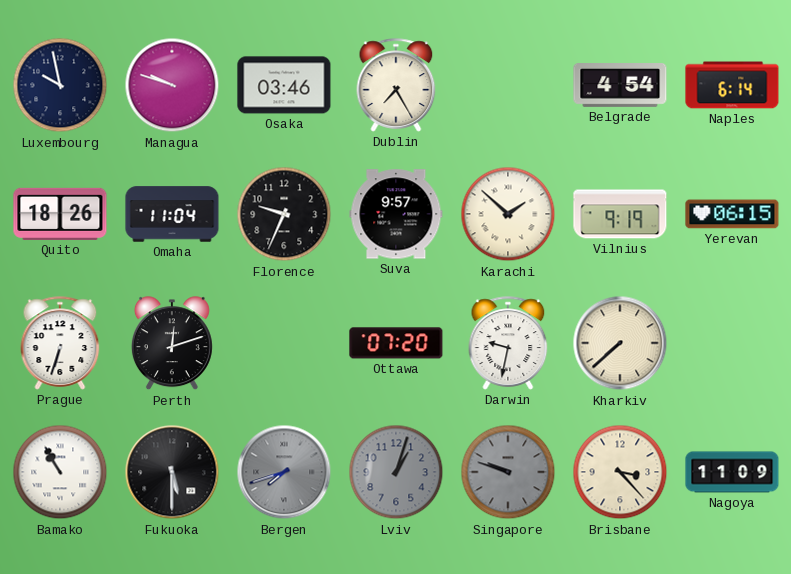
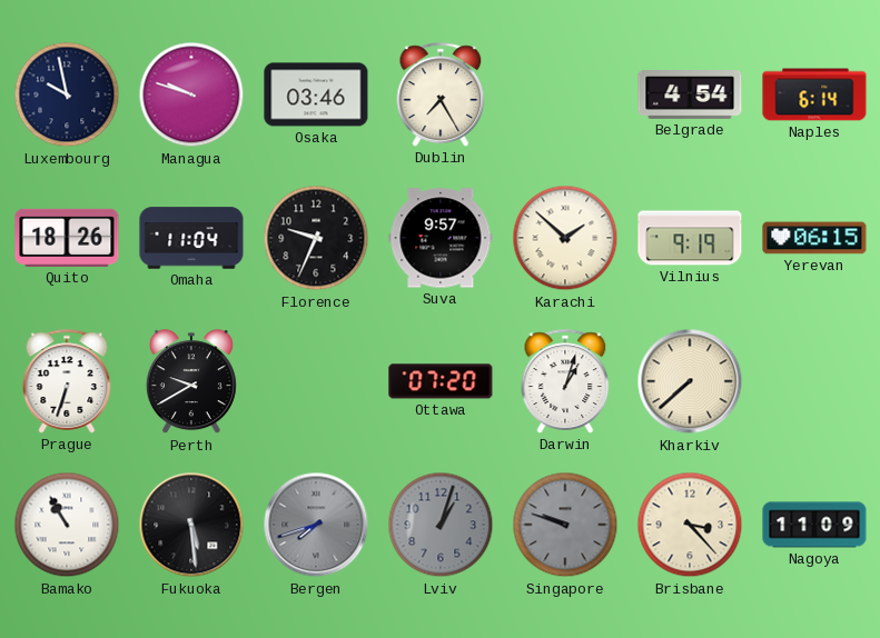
Perth: 12:12 -> 9:40 (191, 382)
Darwin: 9:32 -> 1:03 (565, 381)
Fukuoka: 5:30 -> 5:29 (191, 525)
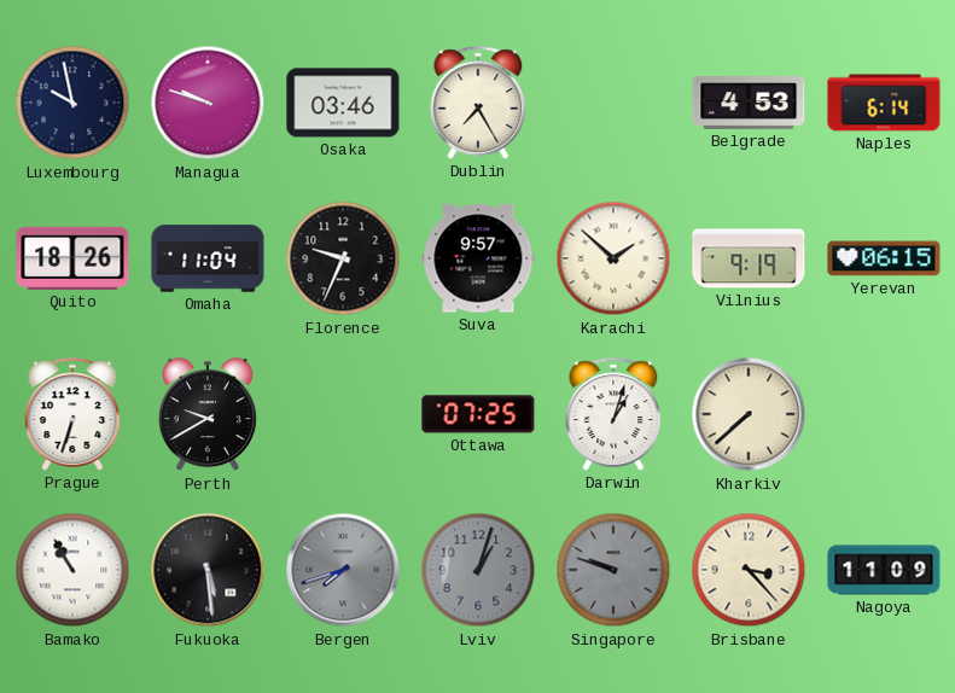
Belgrade: 4:54 -> 4:53 (749, 104)
Ottawa: 07:20 -> 07:25 (478, 414)
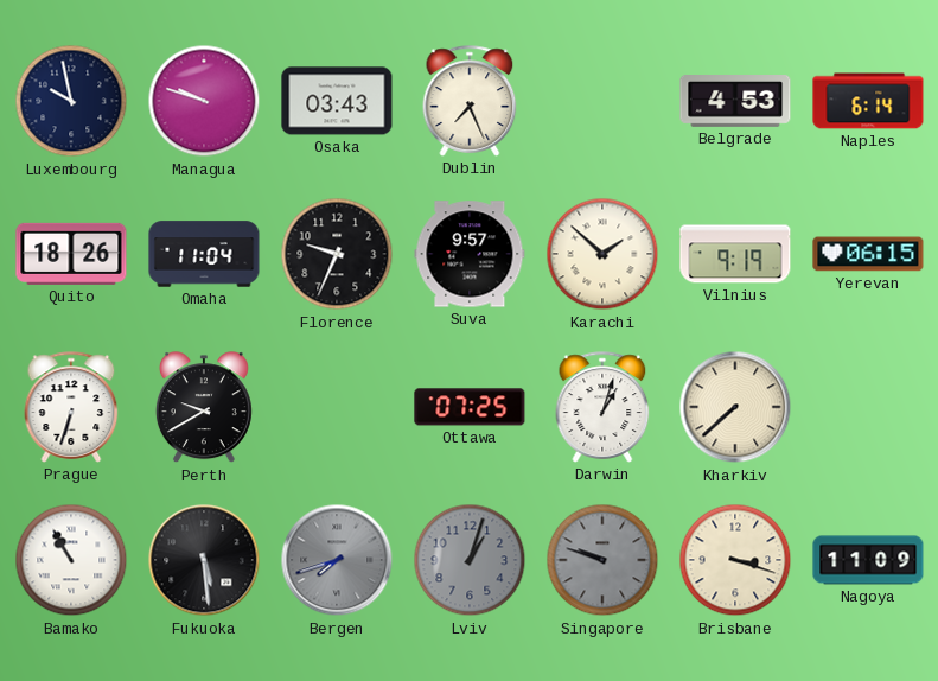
Osaka: 03:46 -> 03:43 (337, 101)
Dublin: 7:25 -> 7:26 (470, 101)
Brisbane: 3:23 -> 3:18 (735, 560)
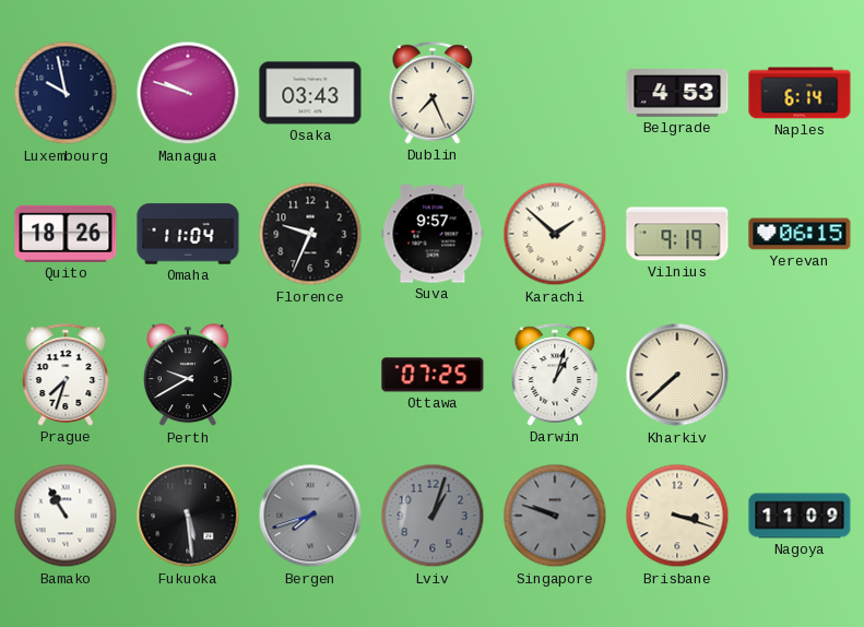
Prague: 6:33 -> 7:33 (66, 375)
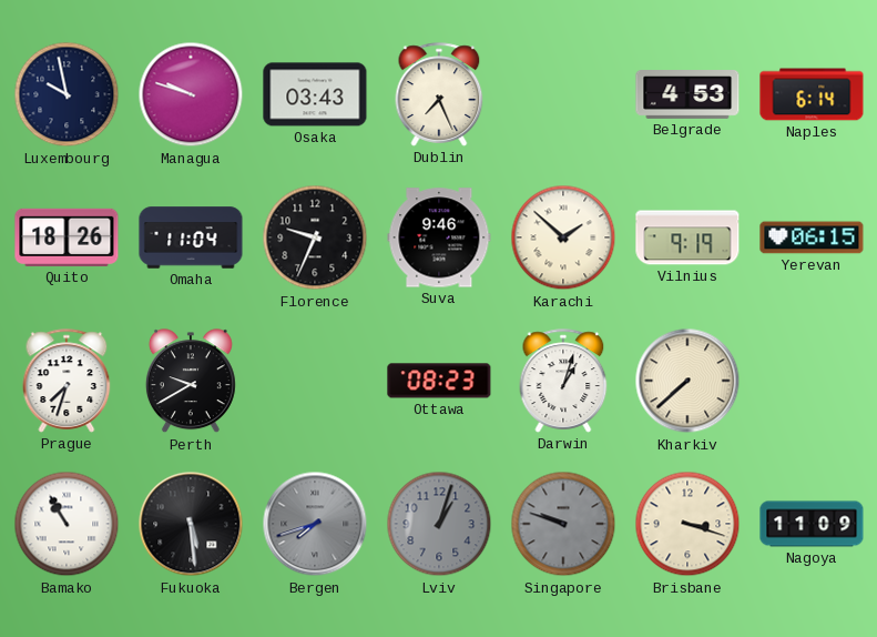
Suva: 9:57 -> 9:46 (439, 237)
Ottawa: 07:25 -> 08:23 (439, 381)
